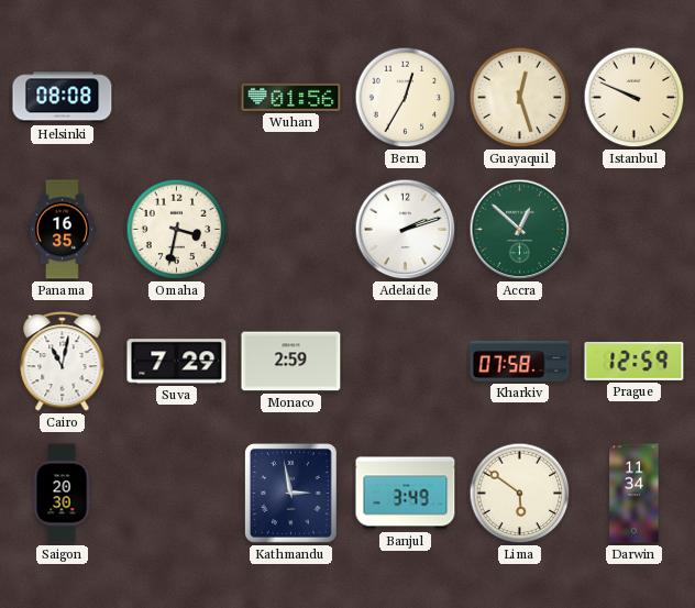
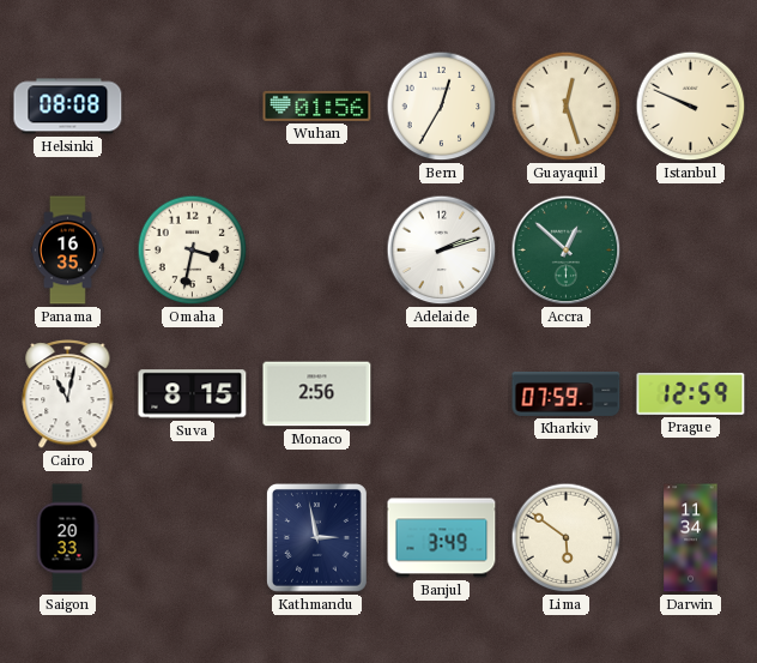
Suva: 7:29 -> 8:15 (193, 394)
Monaco: 2:59 -> 2:56 (317, 394)
Kharkiv: 07:58 -> 07:59 (567, 393)
Saigon: 20:30 -> 20:33 (67, 538)
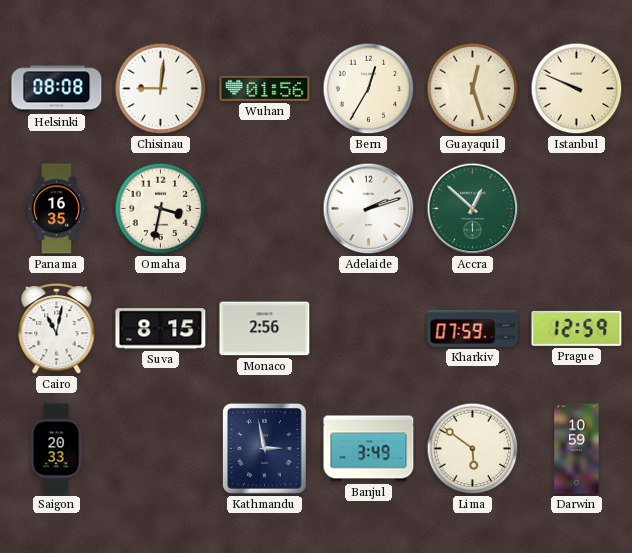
Chisinau: none -> 9:01 (161, 89)
Darwin: 11:34 -> 10:59 (577, 449)
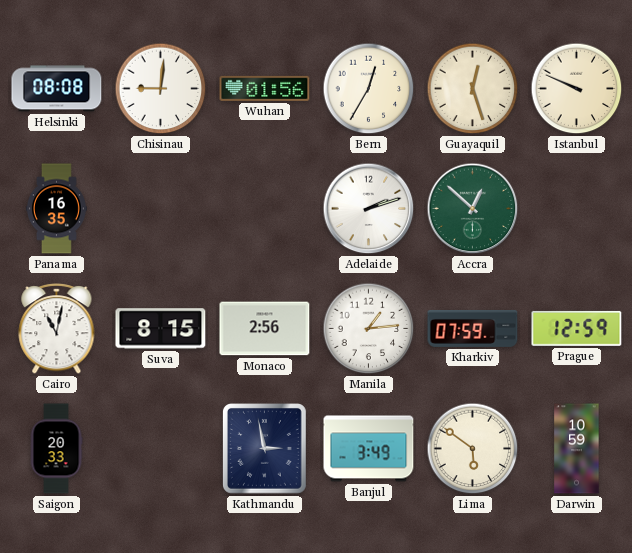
Omaha: 3:32 -> none (161, 209)
Manila: none -> 1:14 (369, 329)
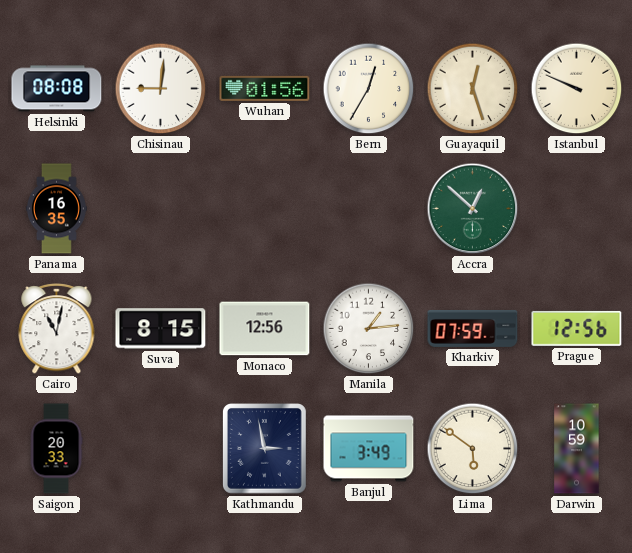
Adelaide: 2:12 -> none (369, 209)
Monaco: 2:56 -> 12:56 (265, 329)
Prague: 12:59 -> 12:56 (577, 328)
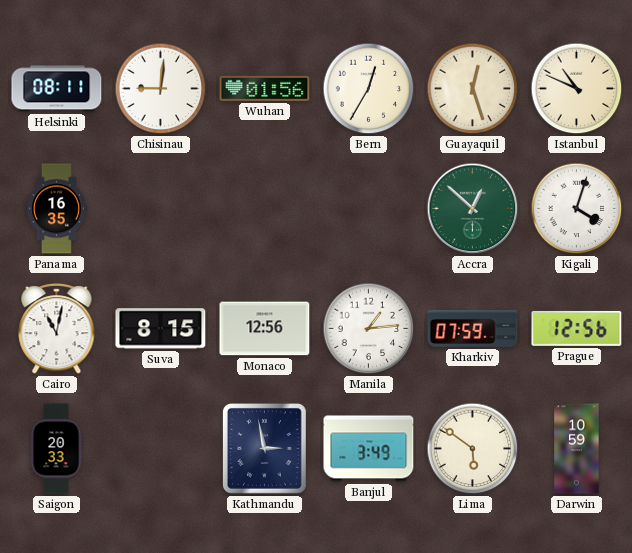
Helsinki: 08:08 -> 08:11 (57, 89)
Istanbul: 9:49 -> 10:49 (577, 89)
Kigali: none -> 4:03 (577, 209)
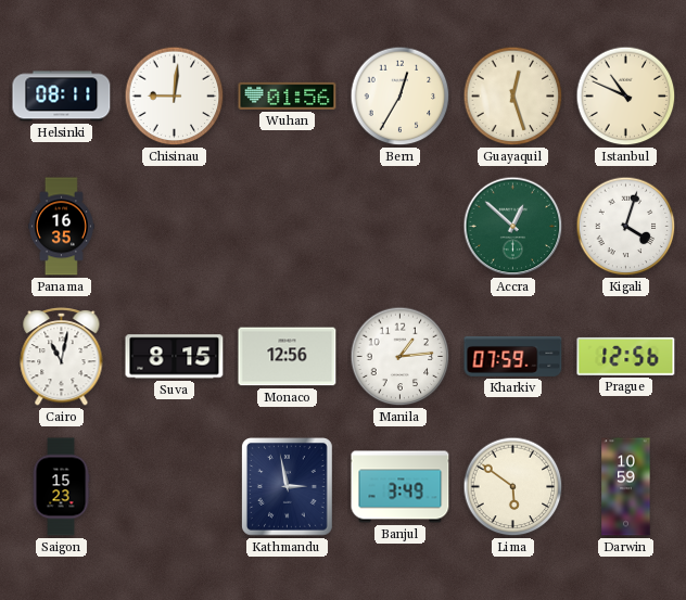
Saigon: 20:33 -> 15:23 (61, 487)
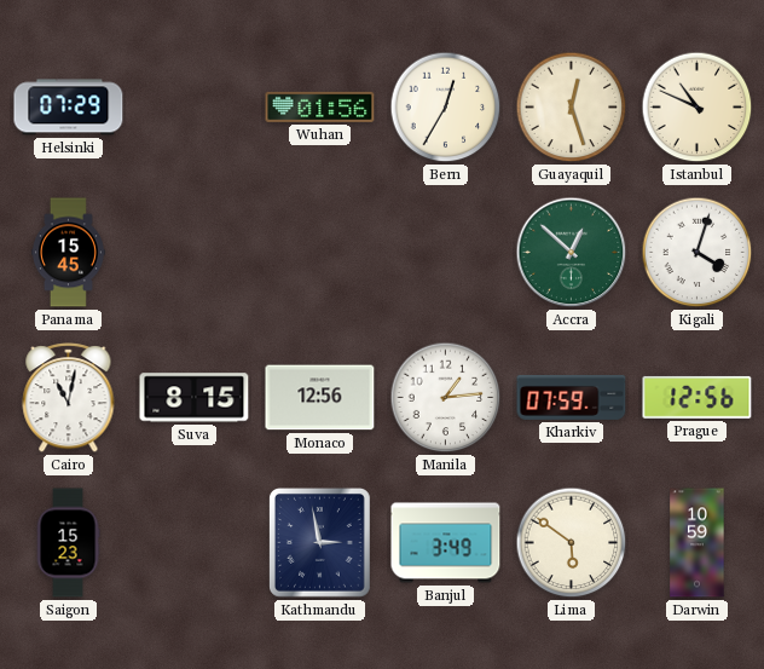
Helsinki: 08:11 -> 07:29 (69, 108)
Chisinau: 9:01 -> none (175, 97)
Panama: 16:35 -> 15:45 (68, 253)
